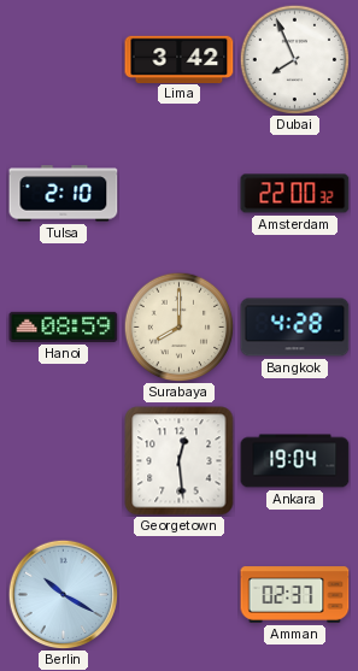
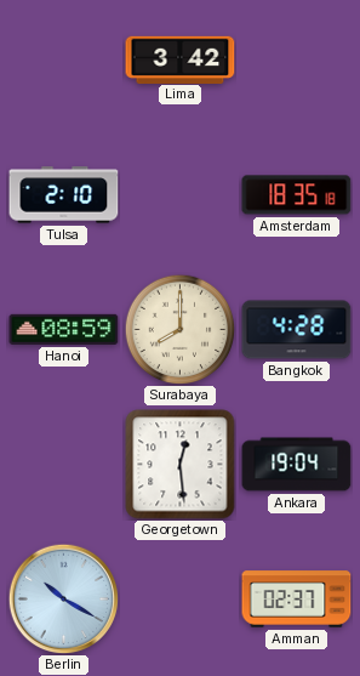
Dubai: 7:56 -> none (294, 59)
Amsterdam: 22:00 -> 18:35 (297, 195)
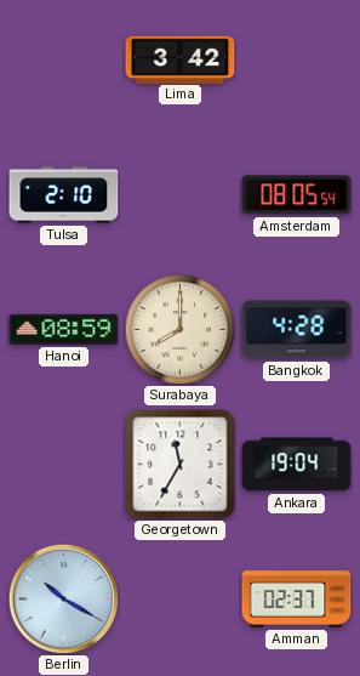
Amsterdam: 18:35 -> 08:05 (297, 195)
Georgetown: 12:29 -> 11:35 (181, 465)
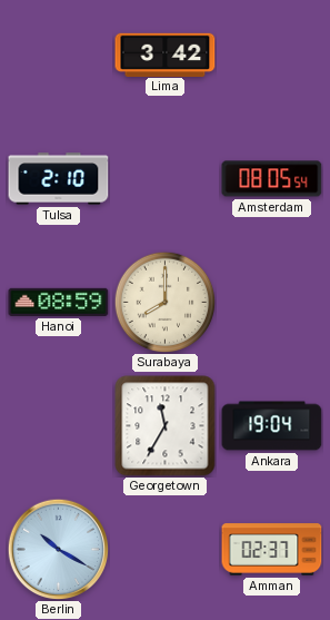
Bangkok: 4:28 -> none (297, 330)
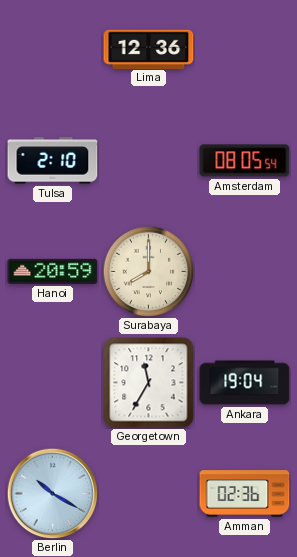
Lima: 3:42 -> 12:36 (149, 49)
Hanoi: 08:59 -> 20:59 (53, 271)
Amman: 02:37 -> 02:36 (245, 494)
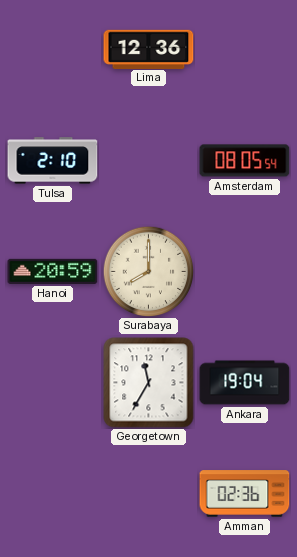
Berlin: 10:20 -> none (52, 493)
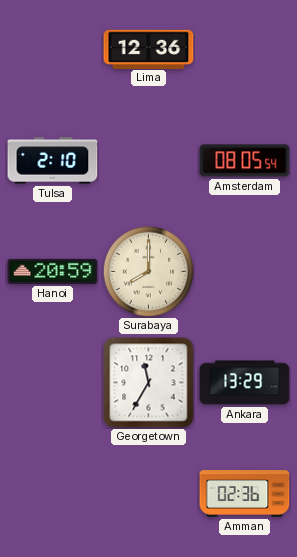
Ankara: 19:04 -> 13:29 (245, 383)
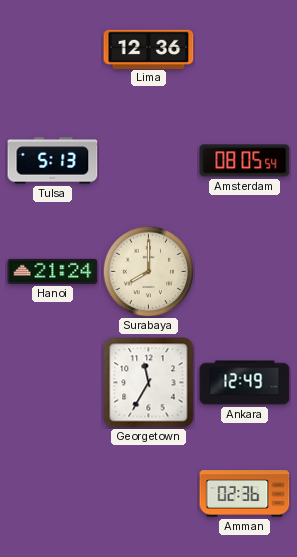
Tulsa: 2:10 -> 5:13 (53, 161)
Hanoi: 20:59 -> 21:24 (53, 271)
Ankara: 13:29 -> 12:49 (245, 383)
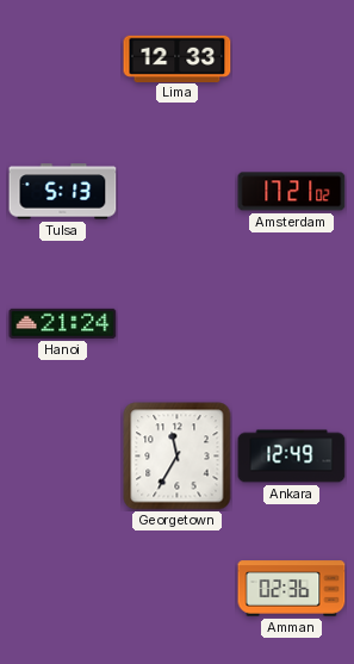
Lima: 12:36 -> 12:33 (178, 58)
Amsterdam: 08:05 -> 17:21 (292, 192)
Surabaya: 8:00 -> none (148, 271)
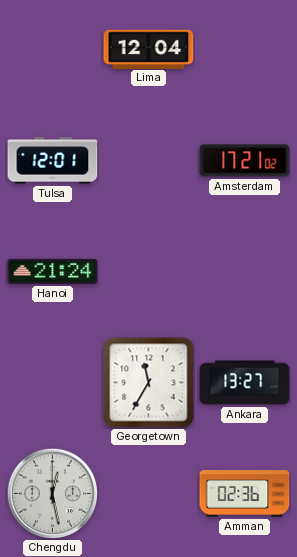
Lima: 12:33 -> 12:04 (149, 49)
Tulsa: 5:13 -> 12:01 (53, 161)
Ankara: 12:49 -> 13:27 (245, 383)
Chengdu: none -> 12:28 (52, 493)
